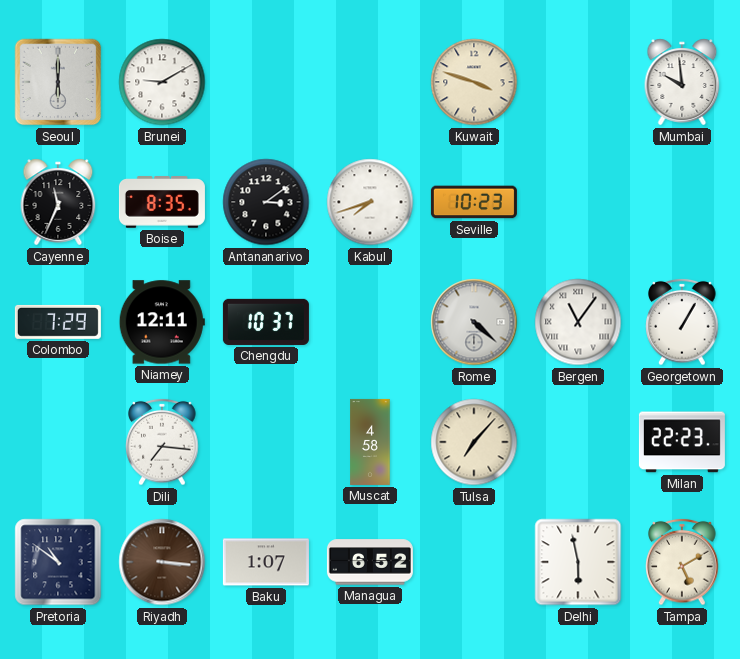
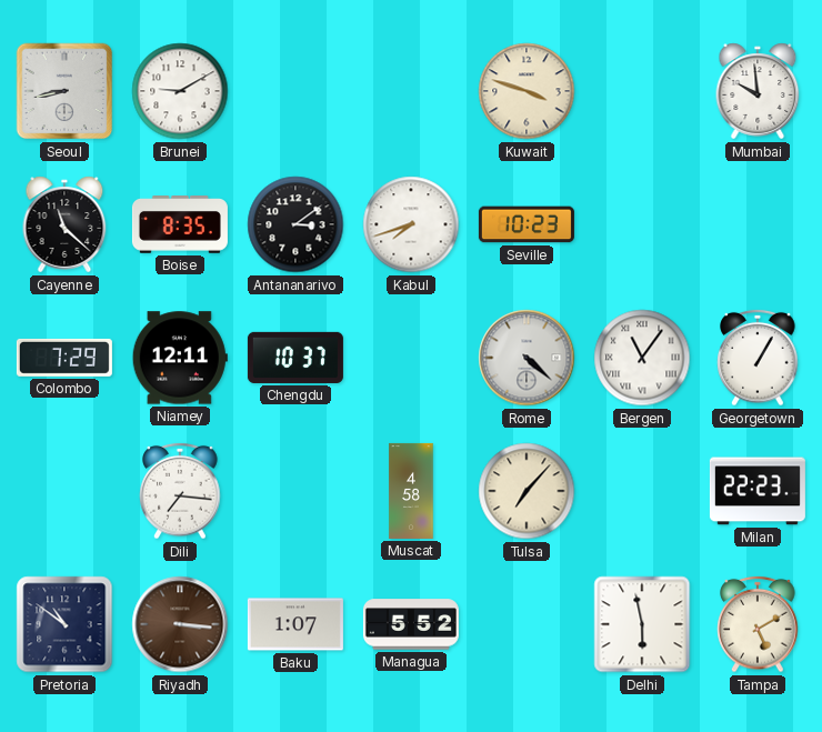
Seoul: 6:00 -> 8:43 (64, 91)
Cayenne: 11:34 -> 11:22 (64, 224)
Managua: 6:52 -> 5:52 (411, 624)
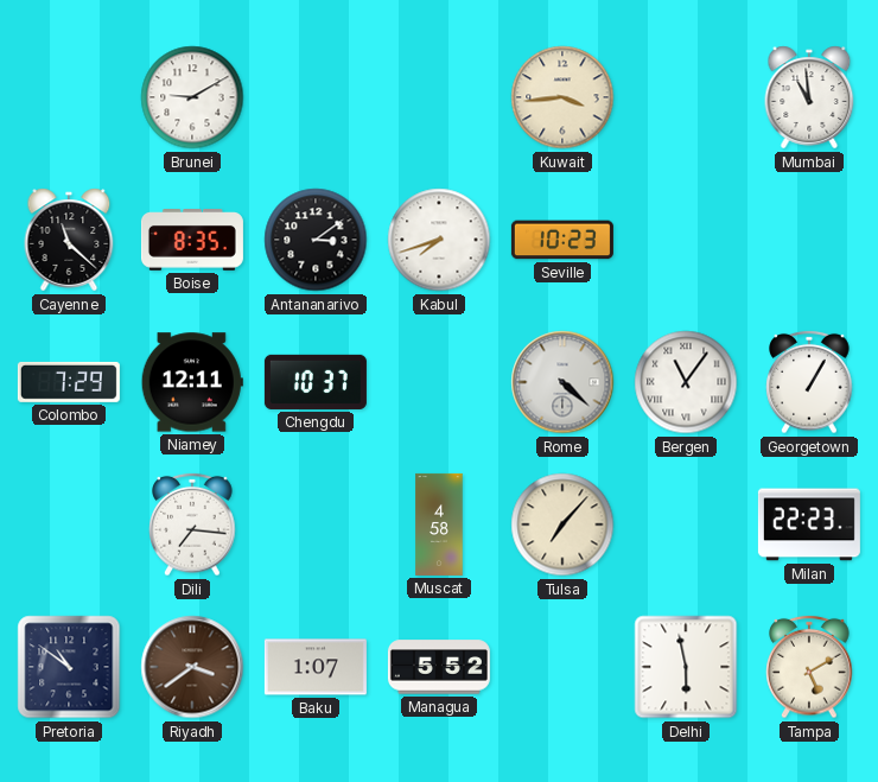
Seoul: 8:43 -> none (64, 91)
Kuwait: 3:48 -> 3:44 (562, 97)
Mumbai: 9:59 -> 10:59 (809, 97)
Riyadh: 3:16 -> 3:39 (192, 667)
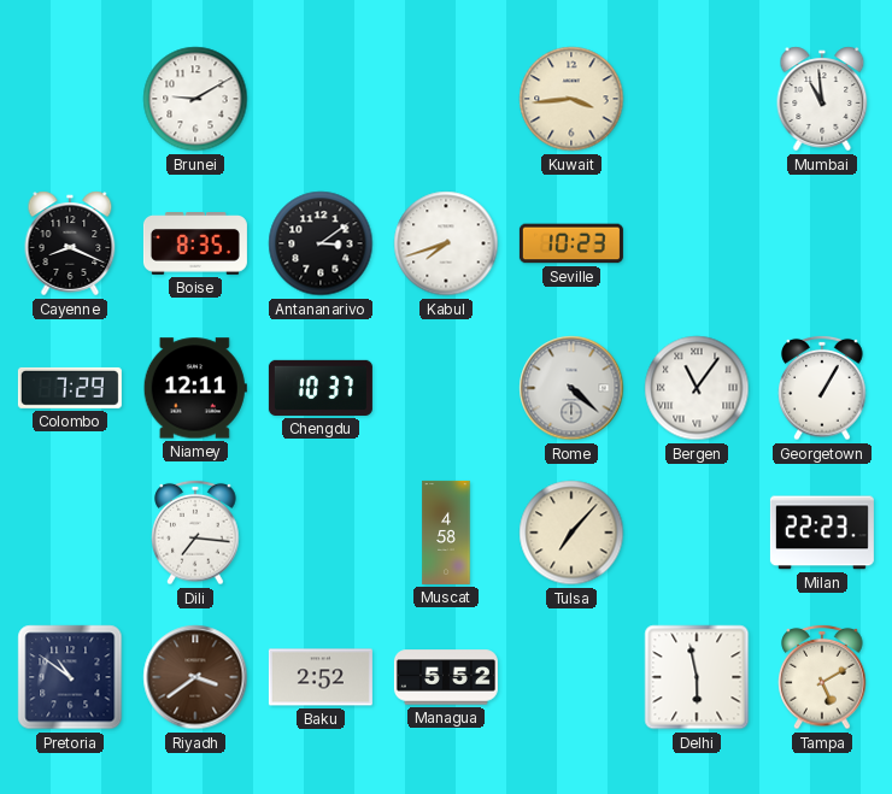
Cayenne: 11:22 -> 8:19 (70, 243)
Baku: 1:07 -> 2:52 (321, 677)
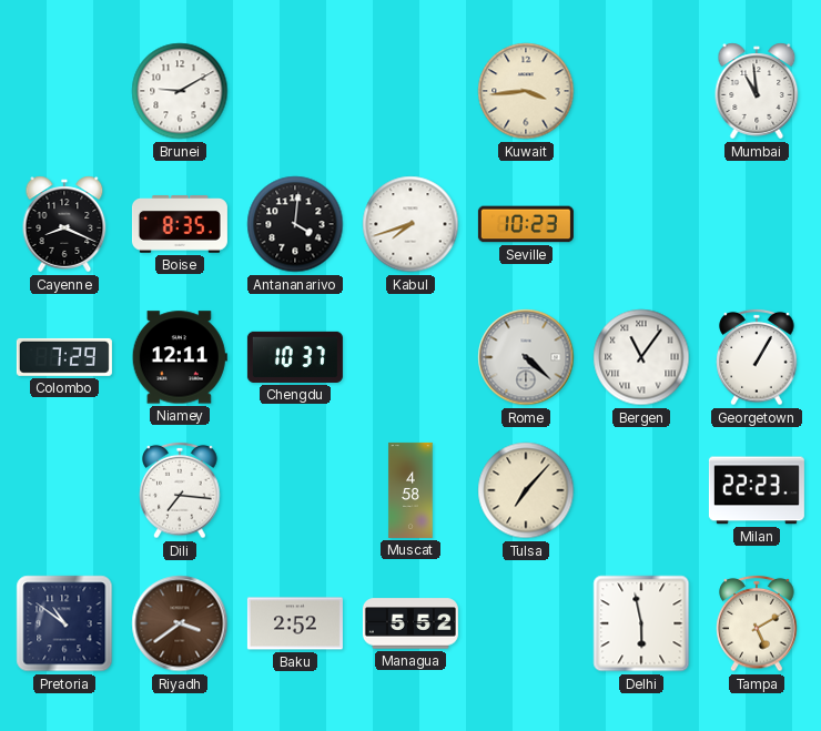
Antananarivo: 3:09 -> 4:01 (295, 224)
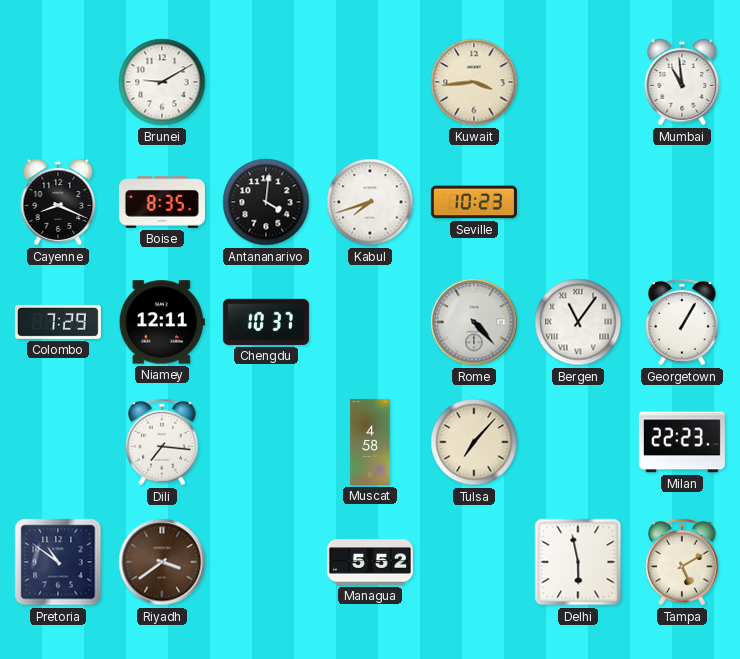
Rome: 4:22 -> 4:23 (474, 322)
Baku: 2:52 -> none (295, 623)
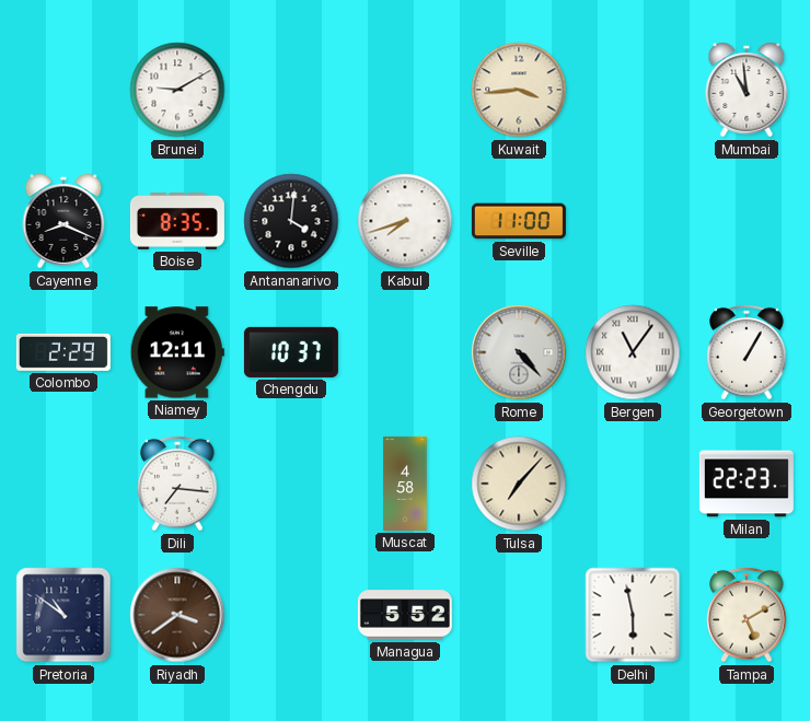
Seville: 10:23 -> 11:00 (519, 221)
Colombo: 7:29 -> 2:29 (63, 352)
